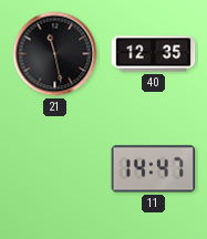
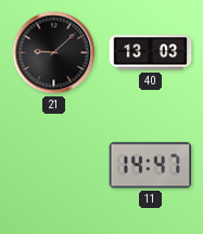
21: 11:28 -> 9:08 (54, 53)
40: 12:35 -> 13:03 (151, 53)
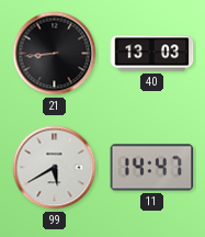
21: 9:08 -> 8:44 (55, 54)
99: none -> 5:40 (55, 168)
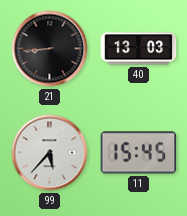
99: 5:40 -> 5:37 (50, 153)
11: 14:47 -> 15:45 (139, 153)
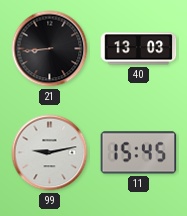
99: 5:37 -> 9:13 (50, 153)
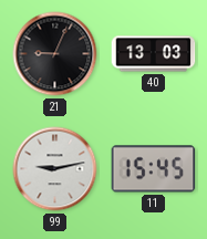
21: 8:44 -> 9:04 (55, 54)
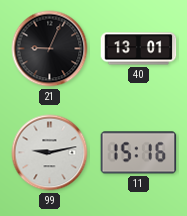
40: 13:03 -> 13:01 (139, 49)
11: 15:45 -> 15:16 (139, 153)
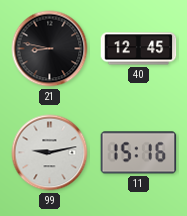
21: 9:04 -> 8:47 (50, 49)
40: 13:01 -> 12:45 (139, 49)
